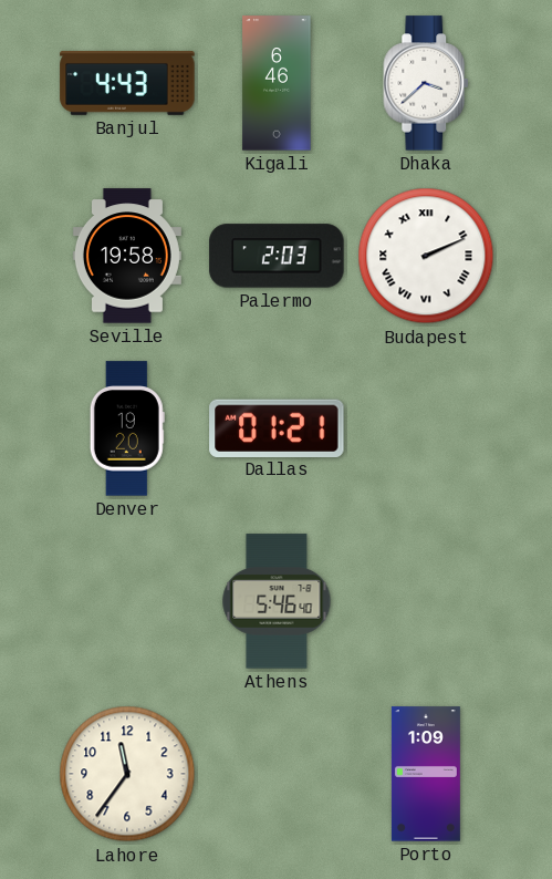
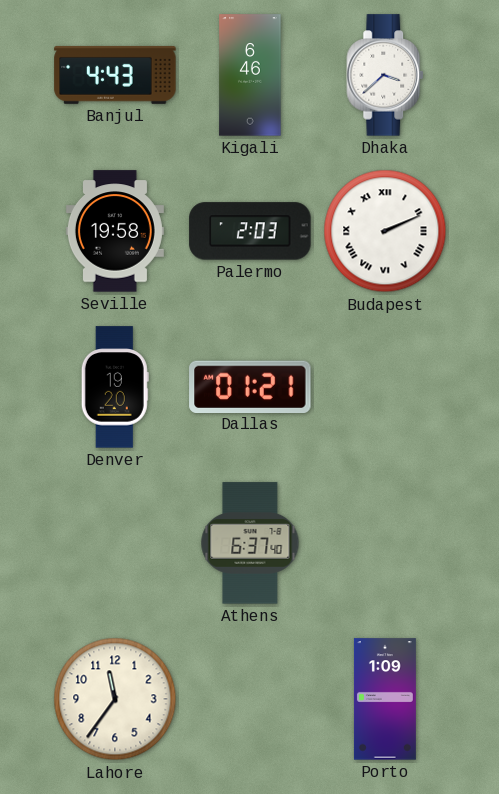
Athens: 5:46 -> 6:37 (250, 543)
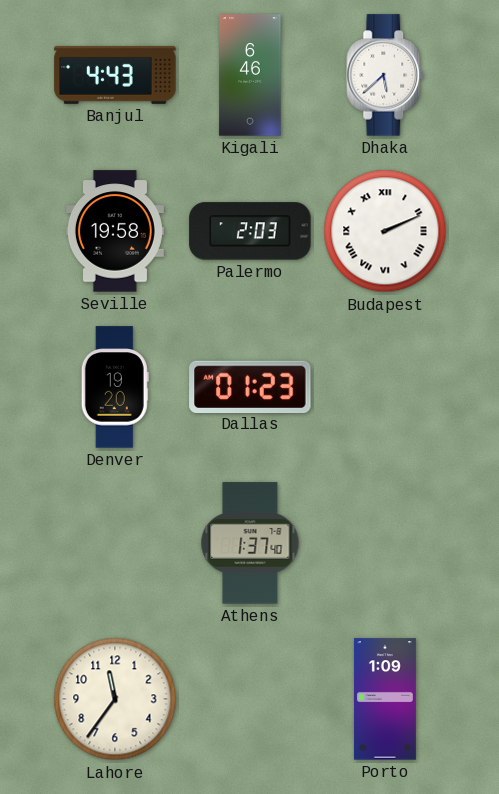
Dhaka: 3:38 -> 5:38 (386, 75)
Dallas: 01:21 -> 01:23 (250, 386)
Athens: 6:37 -> 1:37 (250, 543)
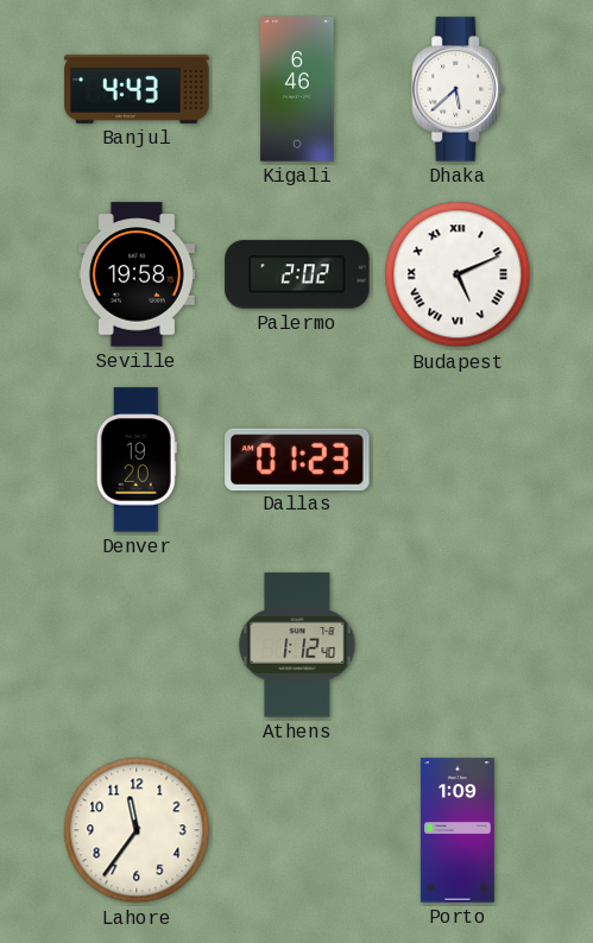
Palermo: 2:03 -> 2:02 (297, 274)
Budapest: 2:11 -> 5:11 (458, 274)
Athens: 1:37 -> 1:12 (297, 645)
